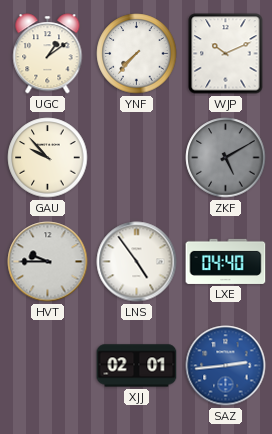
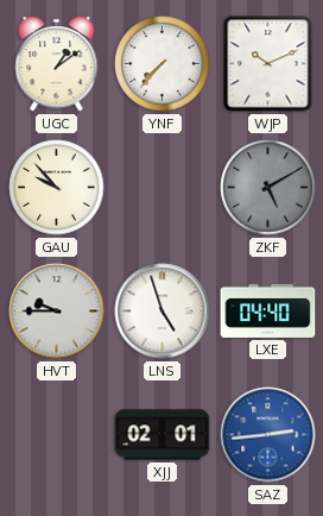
LNS: 4:54 -> 4:57 (163, 312)
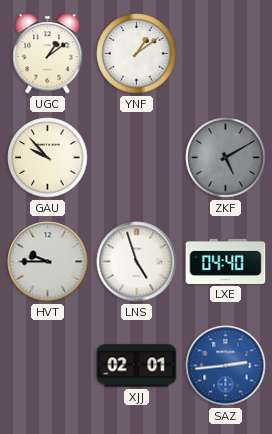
YNF: 7:37 -> 1:09 (137, 54)
WJP: 10:11 -> none (268, 64)
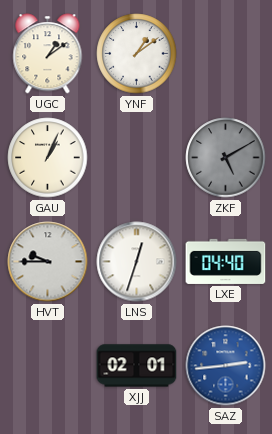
GAU: 9:53 -> 1:04 (48, 158)
LNS: 4:57 -> 12:33 (137, 262)
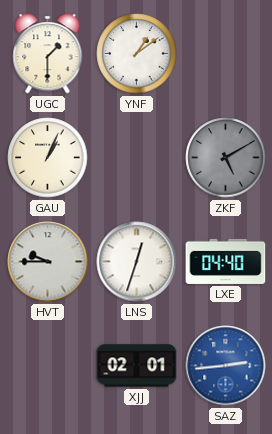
UGC: 1:09 -> 1:30 (48, 54)
